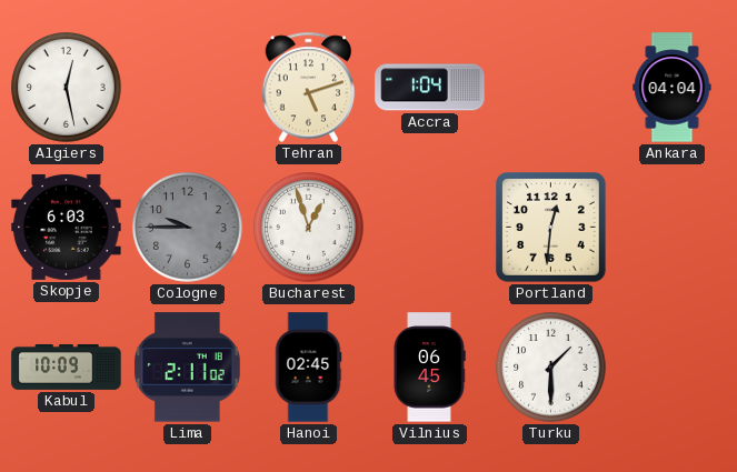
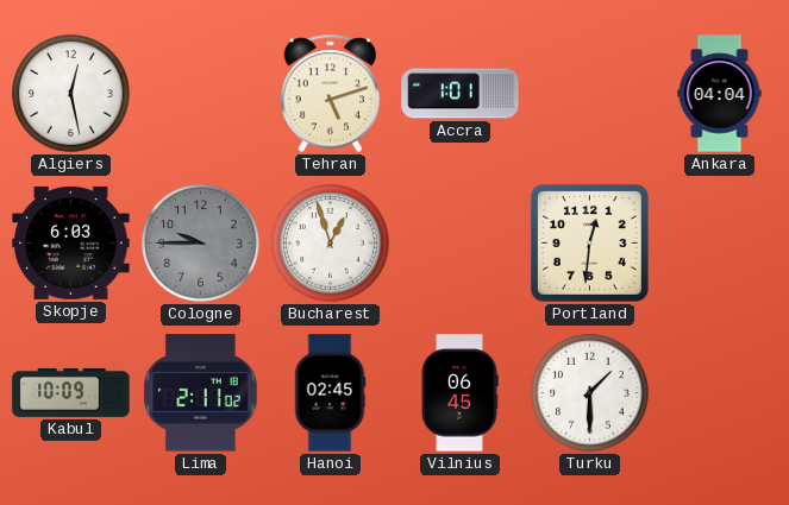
Accra: 1:04 -> 1:01 (461, 94)
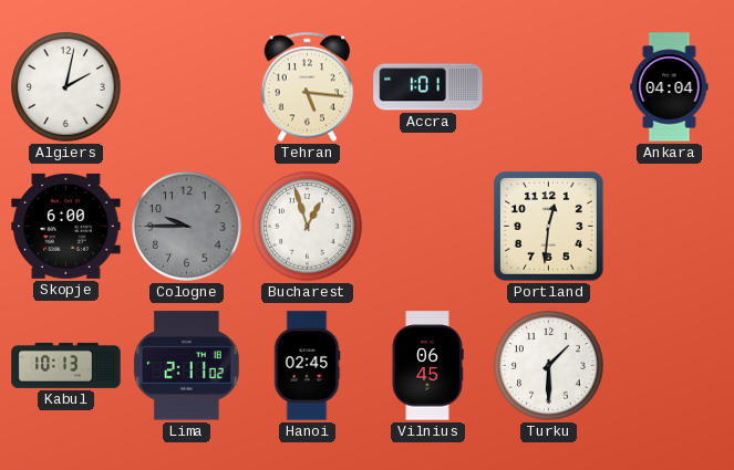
Algiers: 12:28 -> 2:02 (66, 87)
Tehran: 5:12 -> 5:16 (308, 87)
Skopje: 6:03 -> 6:00 (66, 226)
Kabul: 10:09 -> 10:13 (66, 365)
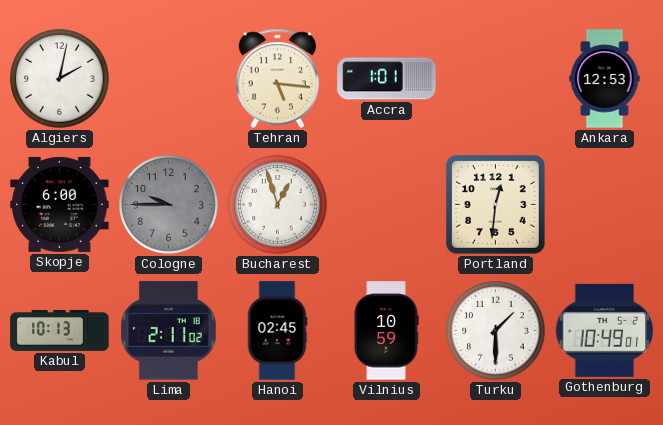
Ankara: 04:04 -> 12:53 (605, 79)
Vilnius: 06:45 -> 10:59 (386, 331)
Gothenburg: none -> 10:49 (605, 330)
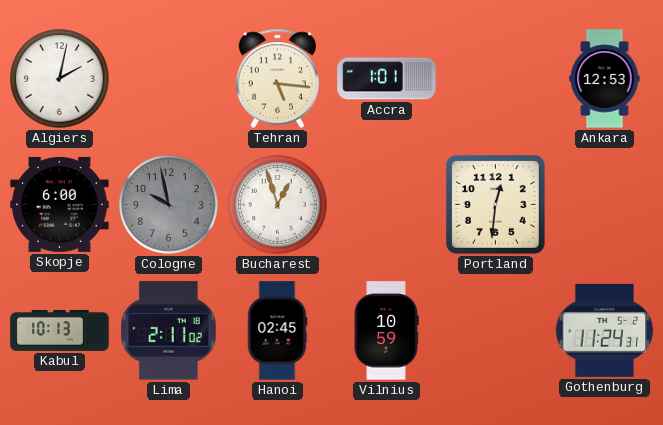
Cologne: 9:45 -> 9:58 (169, 205)
Turku: 1:30 -> none (496, 331)
Gothenburg: 10:49 -> 11:24 (605, 330)
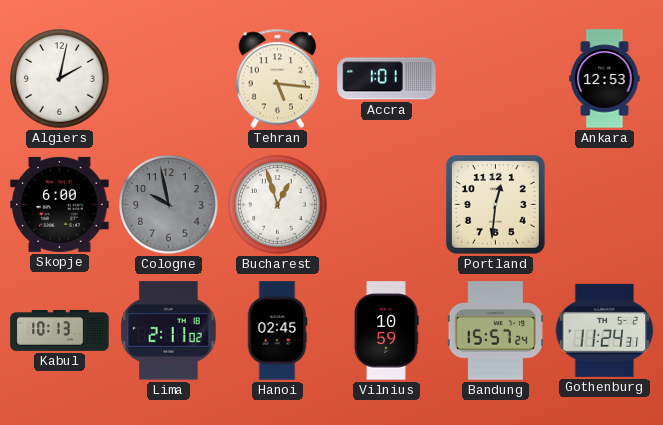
Bandung: none -> 15:57 (495, 331)
